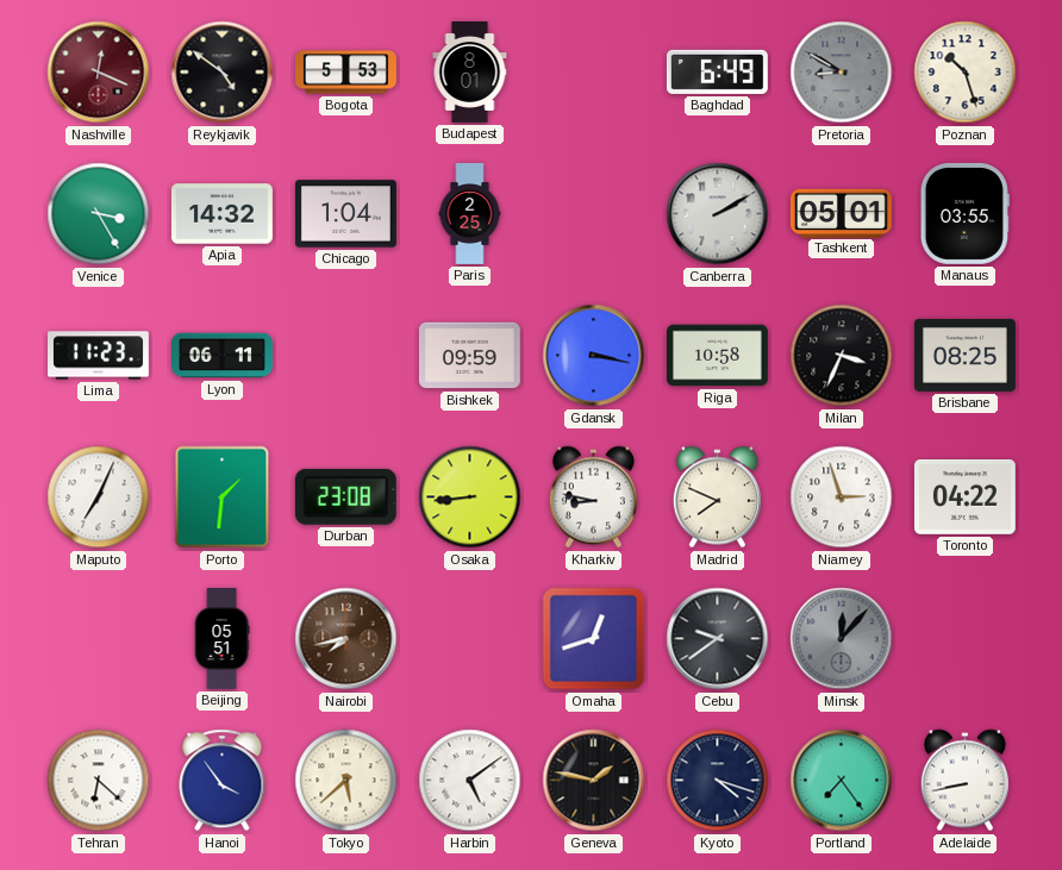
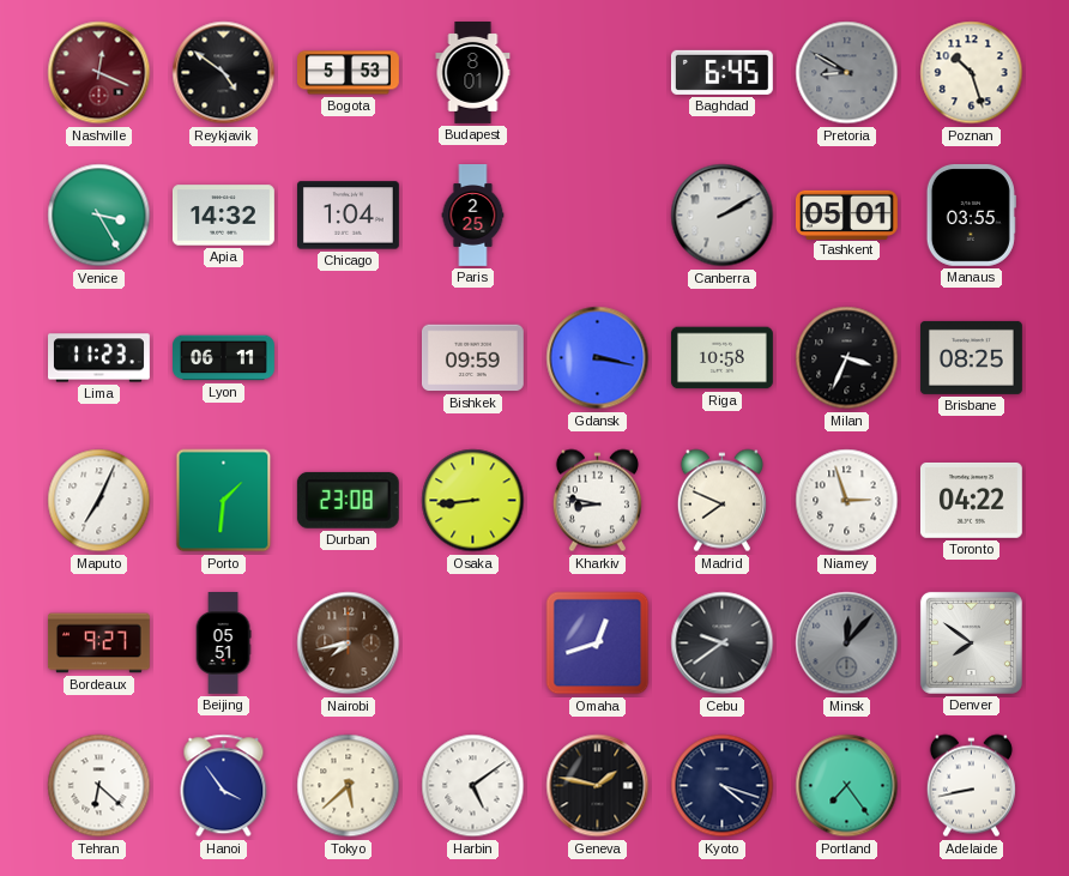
Baghdad: 6:49 -> 6:45 (721, 72)
Bordeaux: none -> 9:27 (98, 644)
Denver: none -> 7:51 (971, 642)
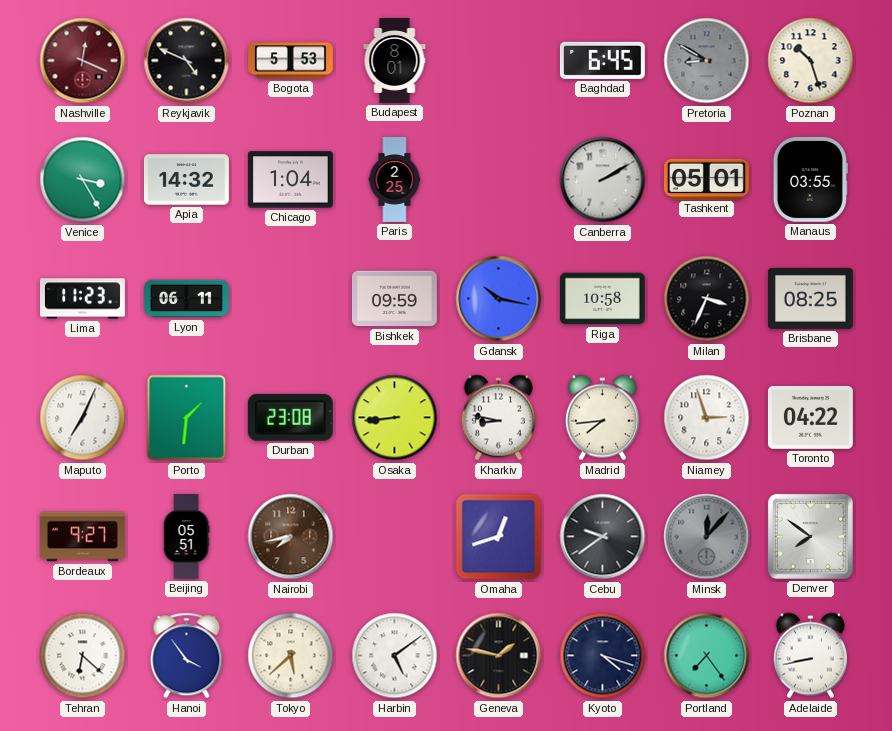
Reykjavik: 4:51 -> 4:49 (187, 61)
Gdansk: 3:17 -> 10:17 (499, 299)
Madrid: 7:49 -> 7:44 (602, 418)
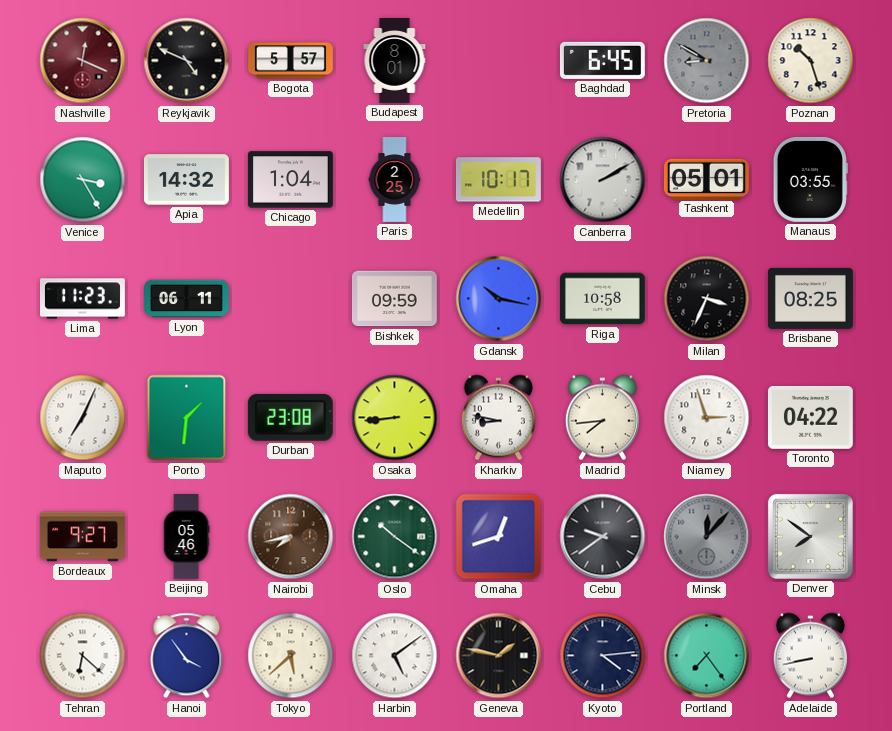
Bogota: 5:53 -> 5:57 (291, 61)
Medellin: none -> 10:17 (498, 180)
Beijing: 05:51 -> 05:46 (186, 537)
Oslo: none -> 10:21 (395, 537)
Kyoto: 4:18 -> 4:14 (603, 656)
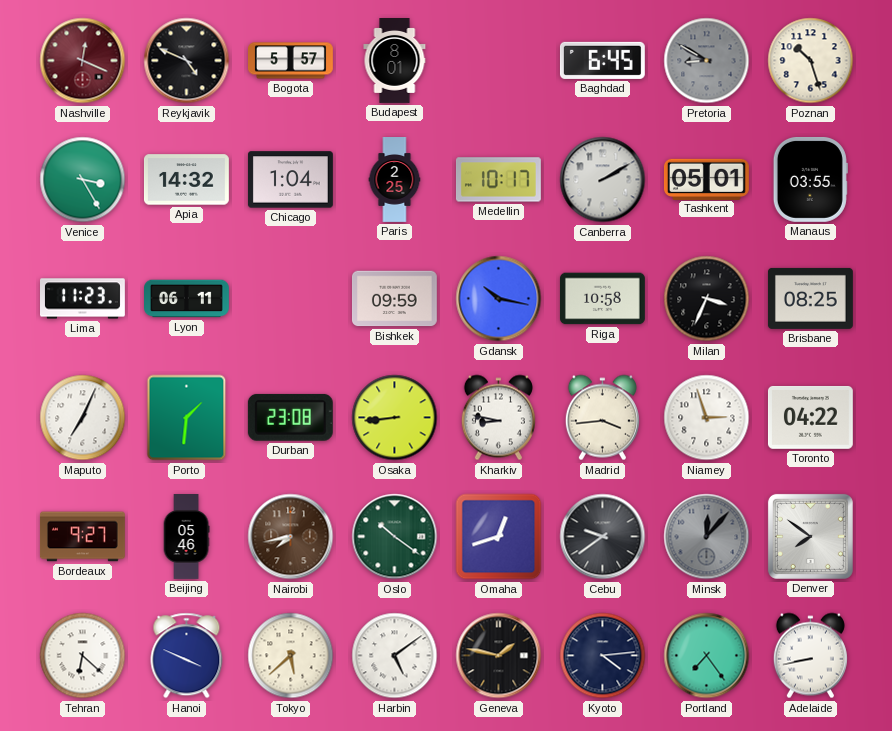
Madrid: 7:44 -> 3:44 (602, 418)
Hanoi: 3:54 -> 3:49 (187, 656)
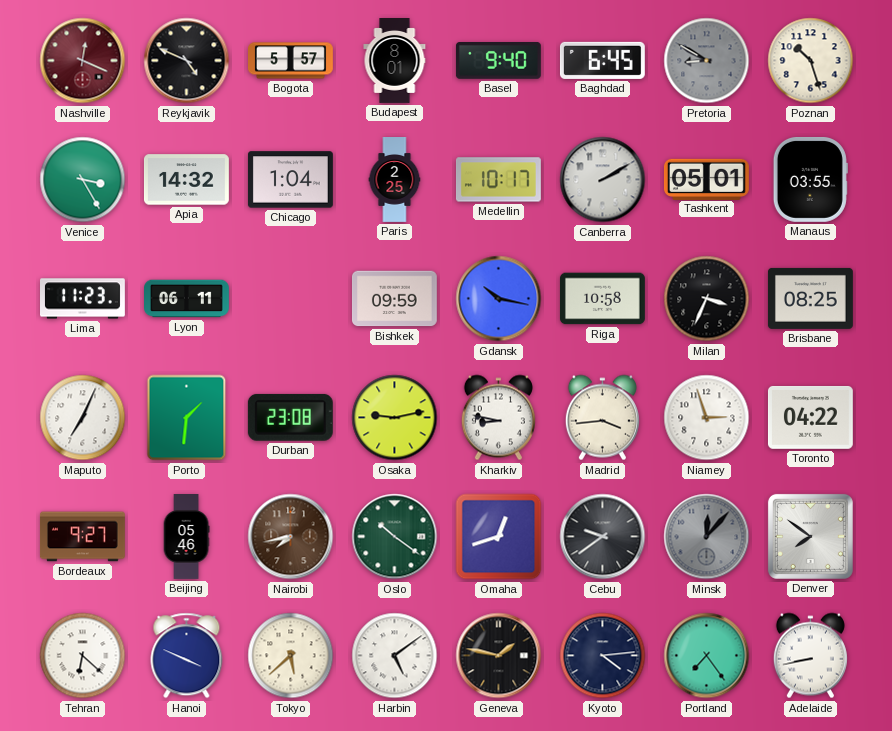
Basel: none -> 9:40 (498, 61)
Osaka: 8:44 -> 9:13 (395, 418)
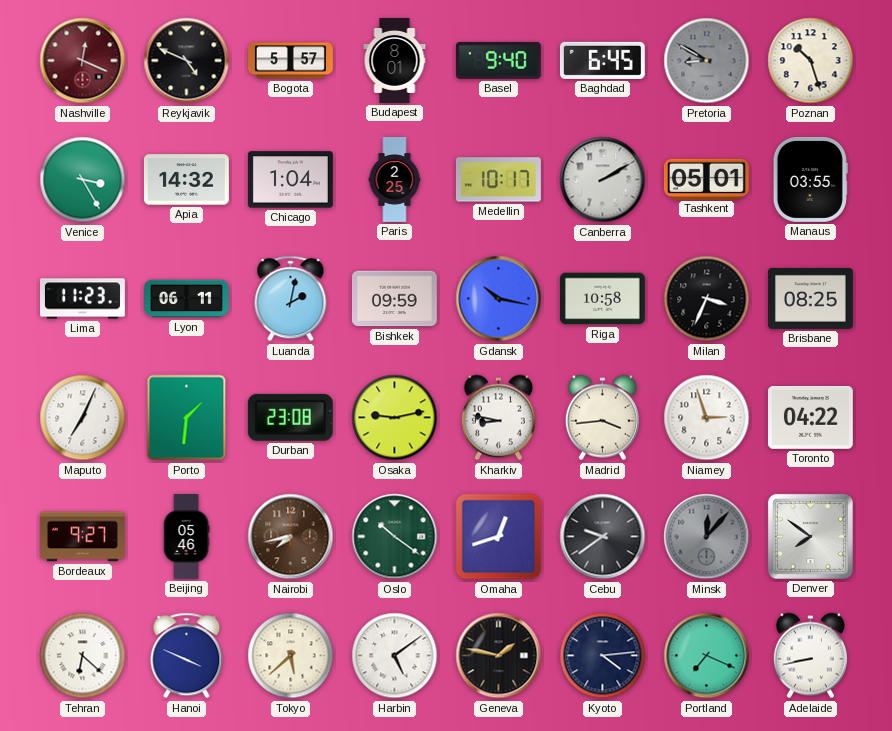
Luanda: none -> 2:02 (291, 299)
Portland: 7:24 -> 7:19 (707, 656)
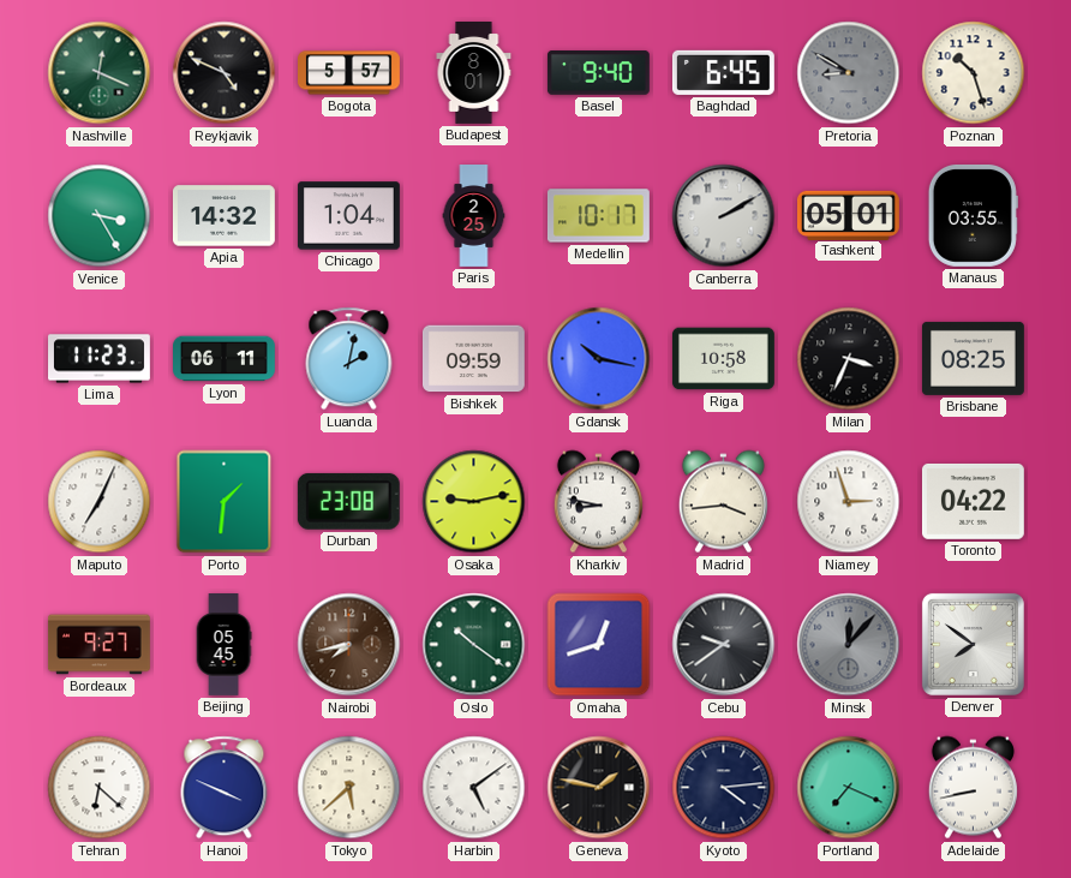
Nashville dial: burgundy -> green (100, 73)
Beijing: 05:46 -> 05:45 (223, 645)
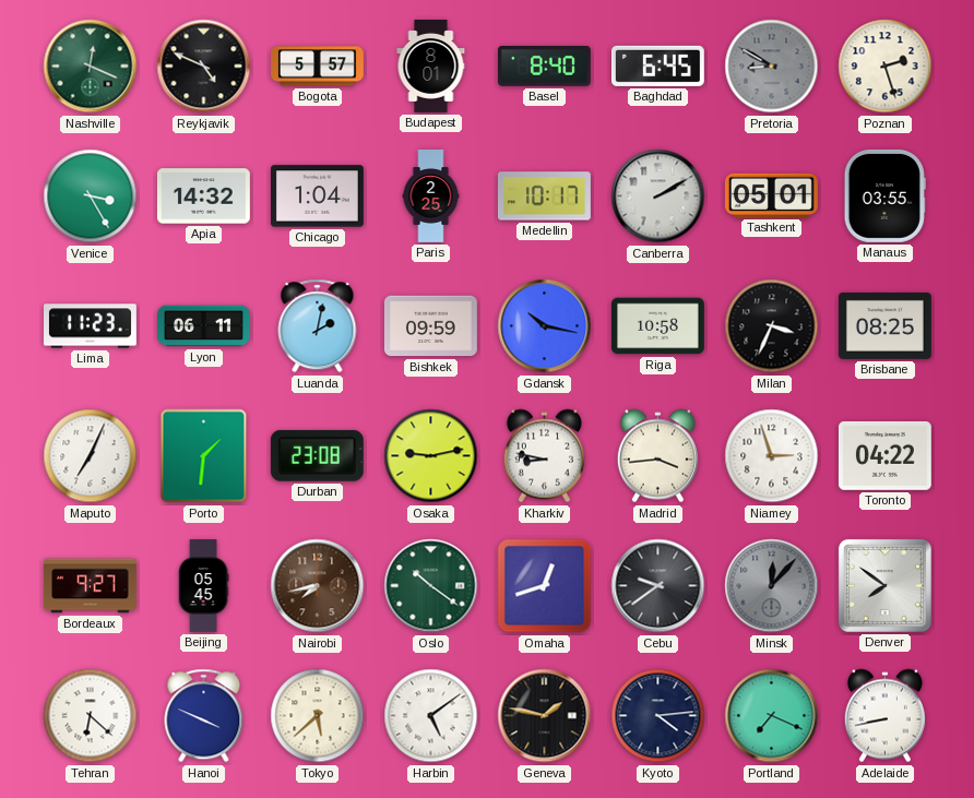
Basel: 9:40 -> 8:40 (544, 67)
Poznan: 10:27 -> 2:27 (886, 67)
